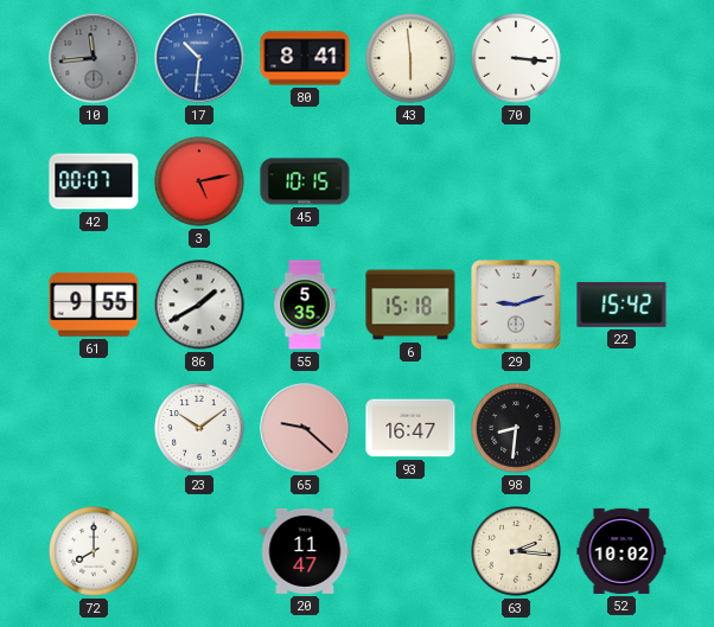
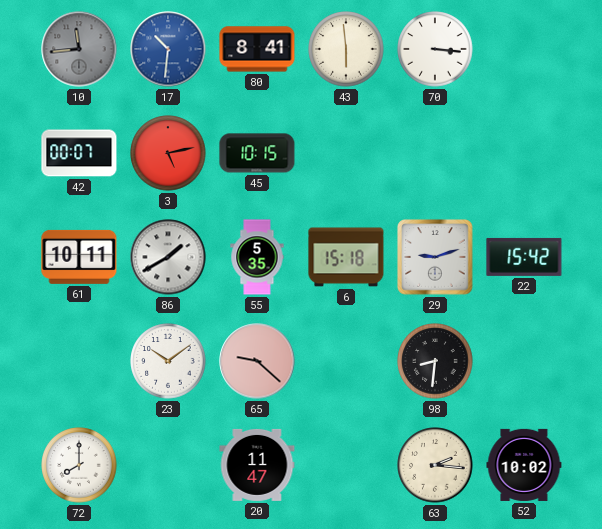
61: 9:55 -> 10:11 (79, 257)
93: 16:47 -> none (410, 428)
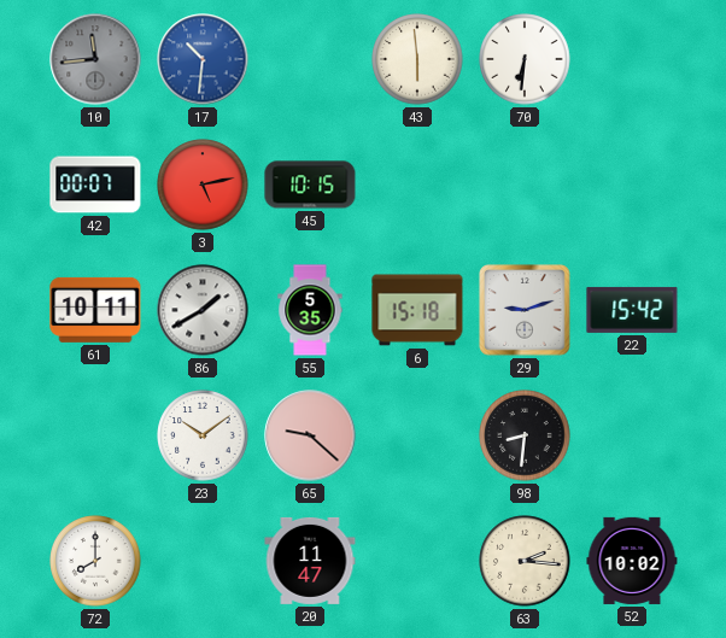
80: 8:41 -> none (257, 49)
70: 3:16 -> 6:31 (525, 59)
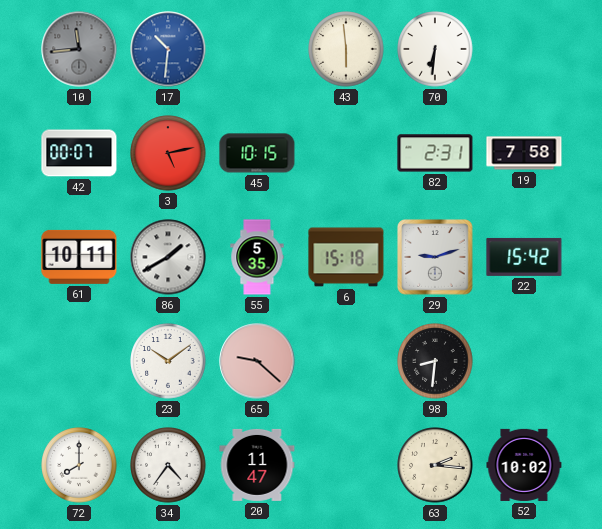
82: none -> 2:31 (435, 153)
19: none -> 7:58 (524, 153)
34: none -> 4:36 (168, 465)
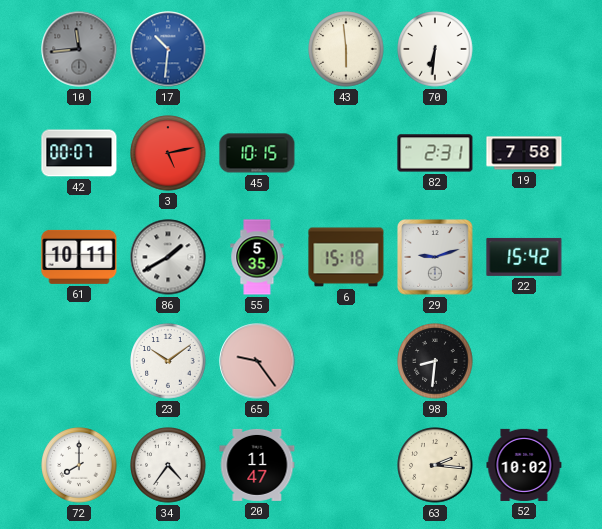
65: 9:22 -> 9:24 (257, 361)
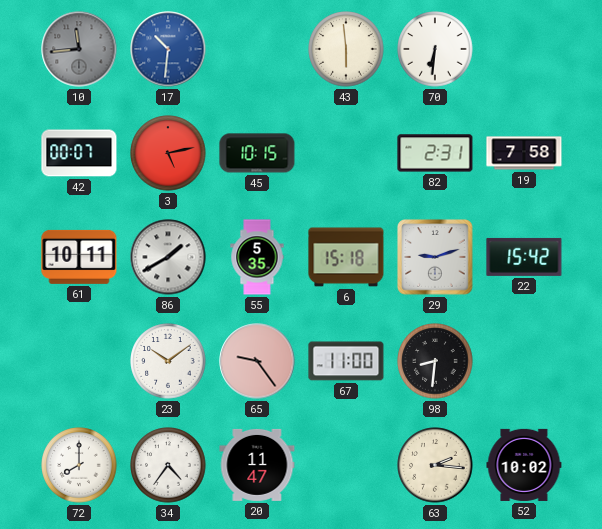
67: none -> 11:00 (346, 361)
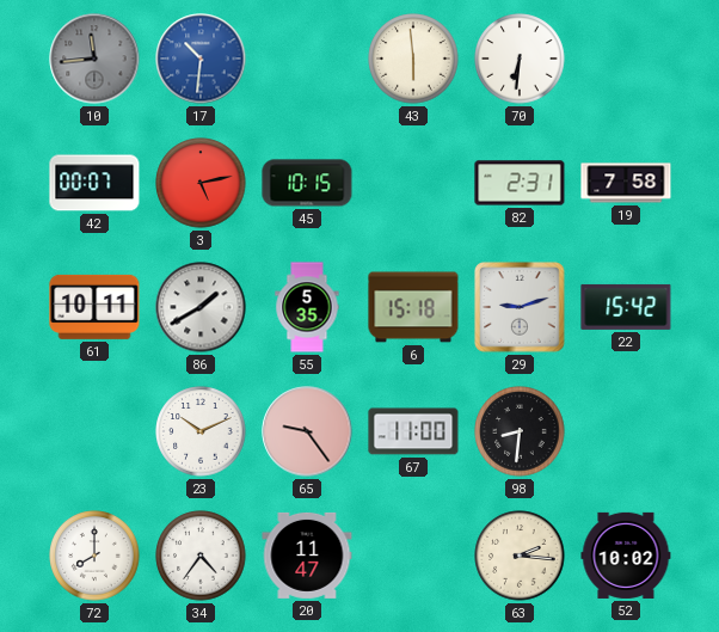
23: 10:09 -> 10:11 (201, 431)
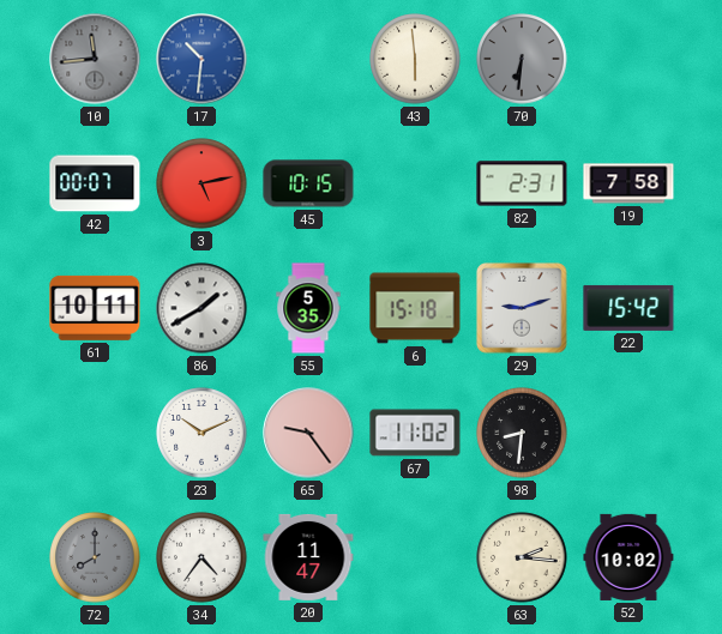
70 dial: white -> grey (522, 59)
67: 11:00 -> 11:02 (415, 433)
72 dial: white -> grey (95, 557)
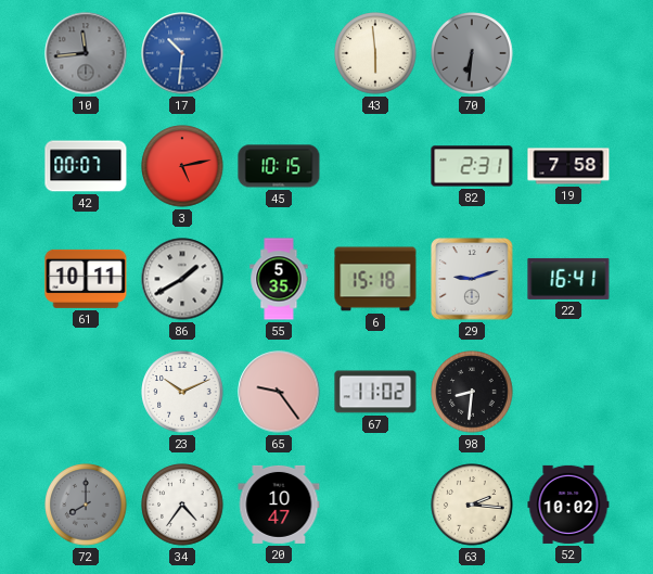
22: 15:42 -> 16:41 (568, 279)
20: 11:47 -> 10:47 (279, 505)
